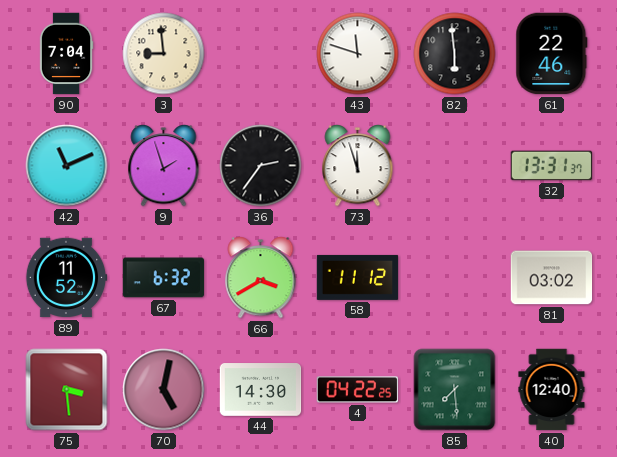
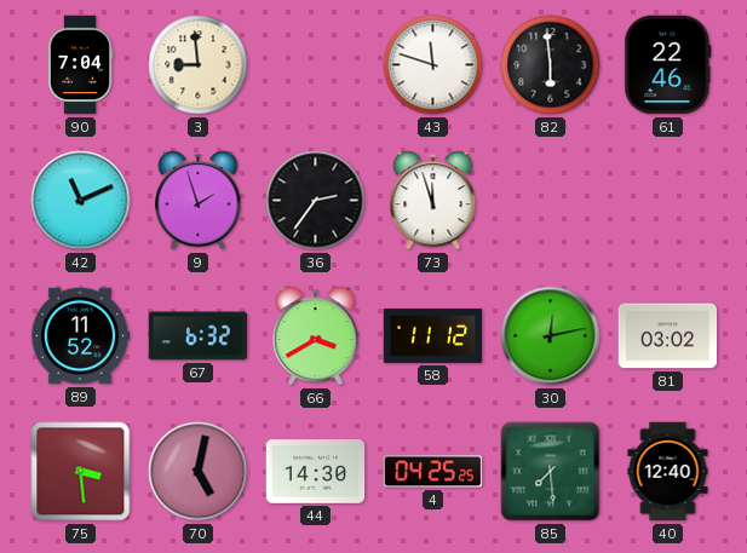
32: 13:31 -> none (552, 166)
30: none -> 12:13 (551, 336)
4: 04:22 -> 04:25 (433, 472)
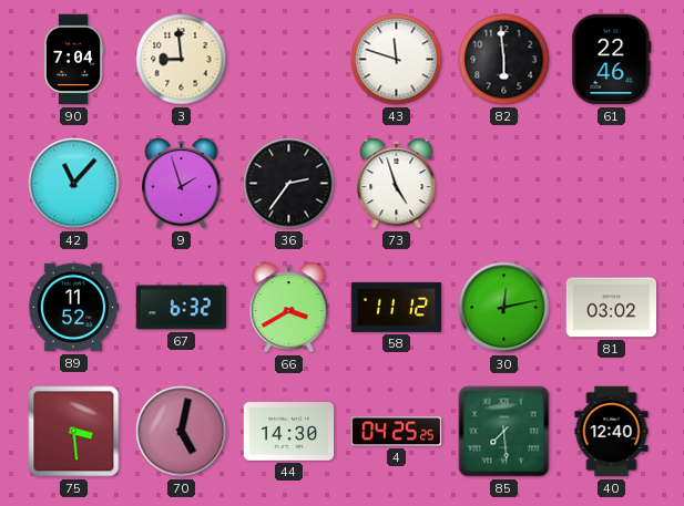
42: 11:11 -> 11:07 (74, 184)
73: 11:57 -> 4:57 (397, 184)
